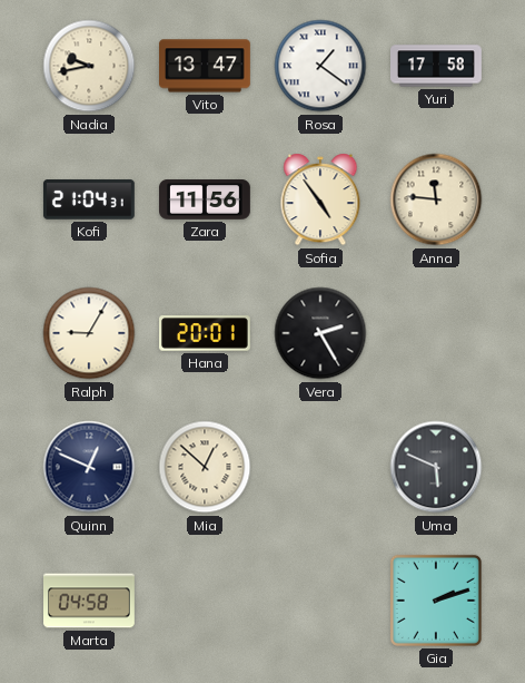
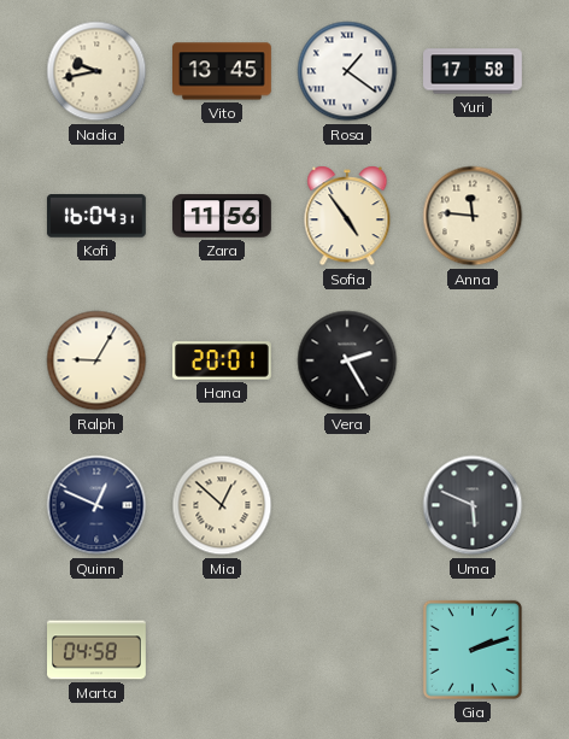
Vito: 13:47 -> 13:45 (223, 71)
Kofi: 21:04 -> 16:04 (96, 216)
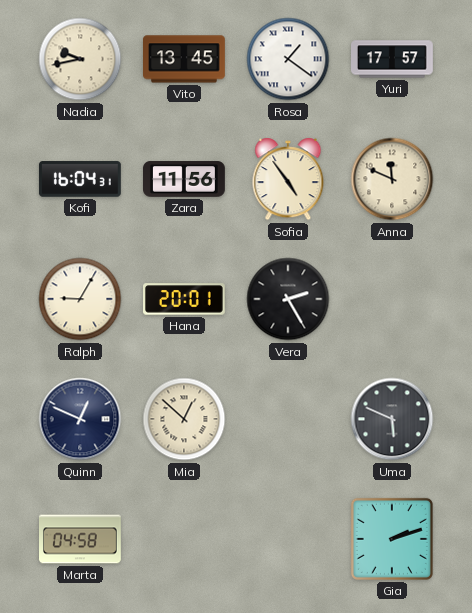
Yuri: 17:58 -> 17:57 (393, 59)
Anna: 11:46 -> 11:49 (392, 179)
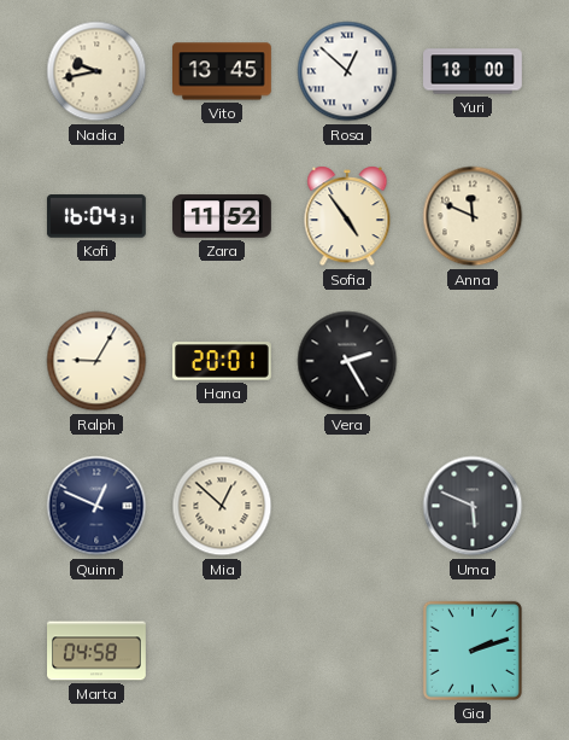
Rosa: 1:21 -> 12:52 (347, 71)
Yuri: 17:57 -> 18:00 (474, 71)
Zara: 11:56 -> 11:52 (223, 216)
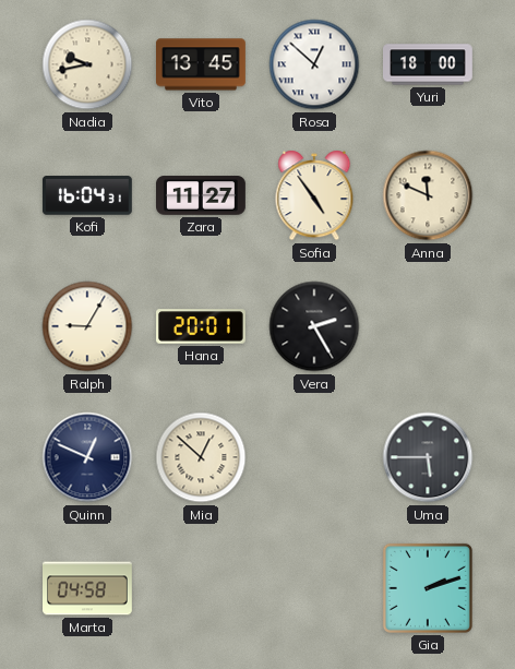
Zara: 11:52 -> 11:27 (202, 195)
Uma: 5:49 -> 5:45 (428, 457)
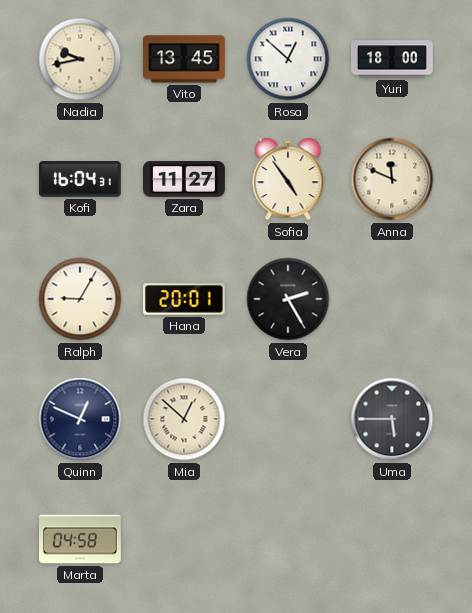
Gia: 2:12 -> none (428, 588)
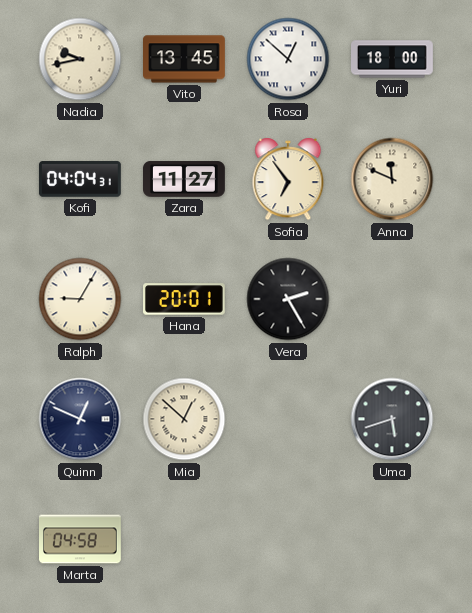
Kofi: 16:04 -> 04:04 (80, 179)
Sofia: 4:54 -> 6:54 (288, 179)
Uma: 5:45 -> 5:42 (392, 419)
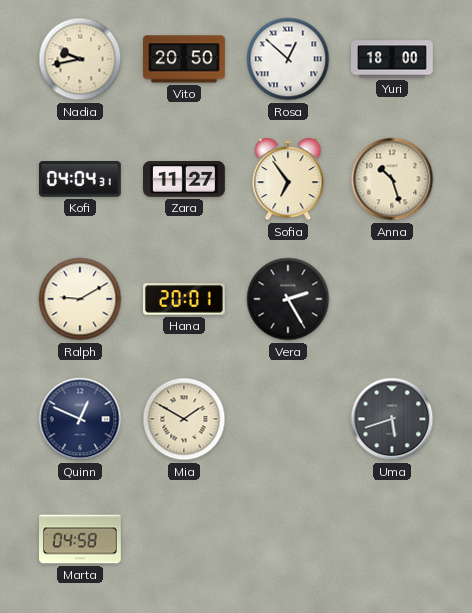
Vito: 13:45 -> 20:50 (185, 59)
Anna: 11:49 -> 10:27 (392, 179)
Ralph: 9:05 -> 9:10 (80, 299)
Mia: 12:52 -> 1:50 (184, 419)
